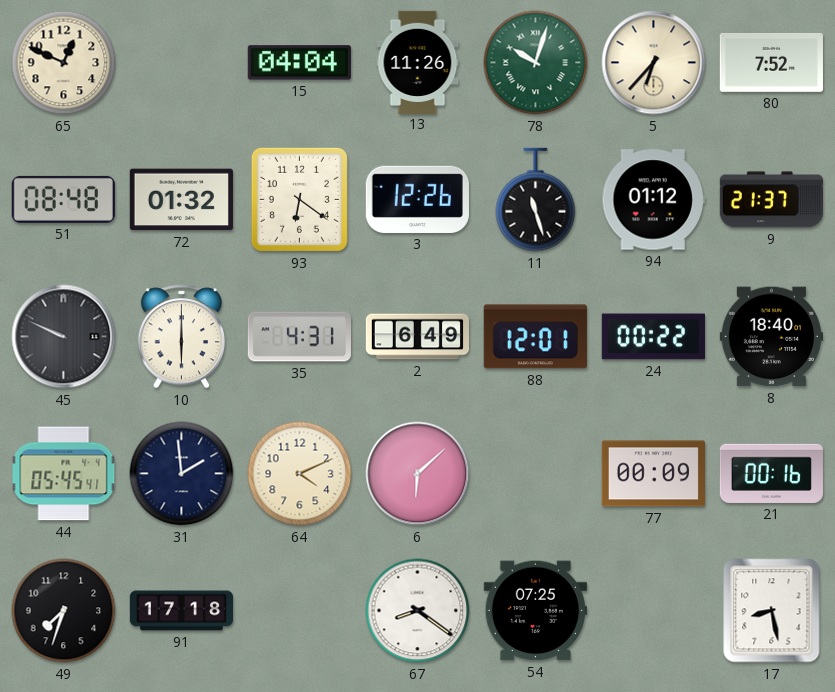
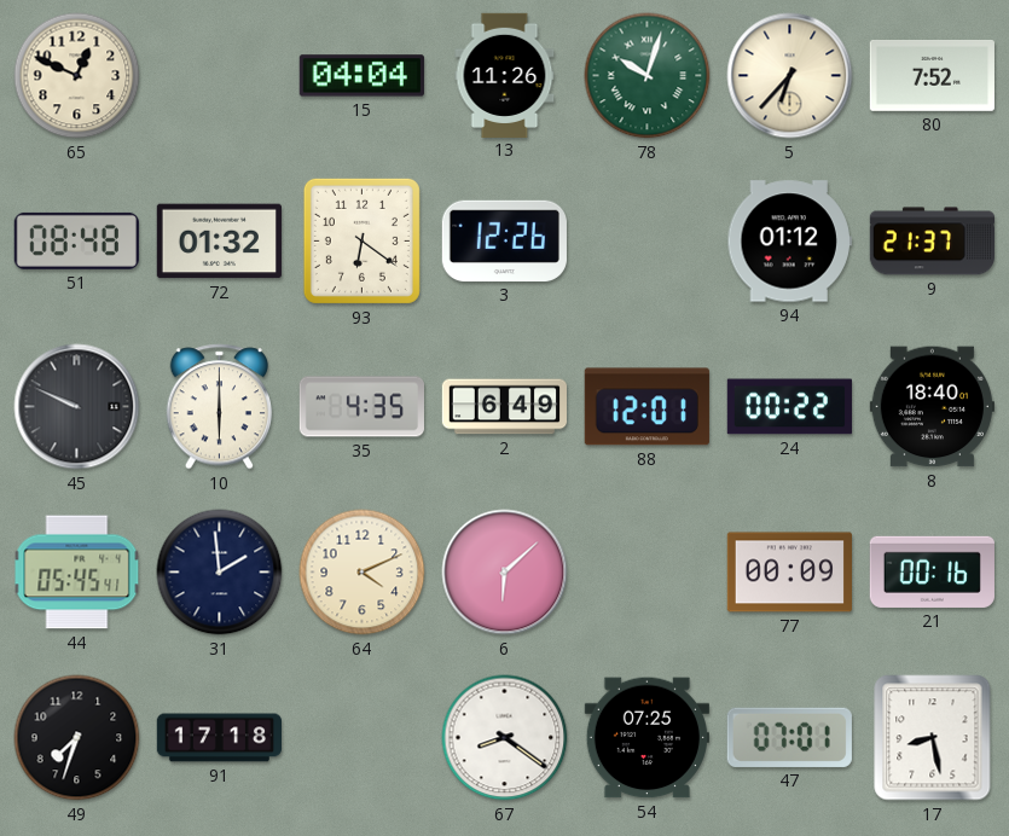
11: 11:27 -> none (536, 200)
35: 4:31 -> 4:35 (361, 407)
47: none -> 07:01 (789, 737)
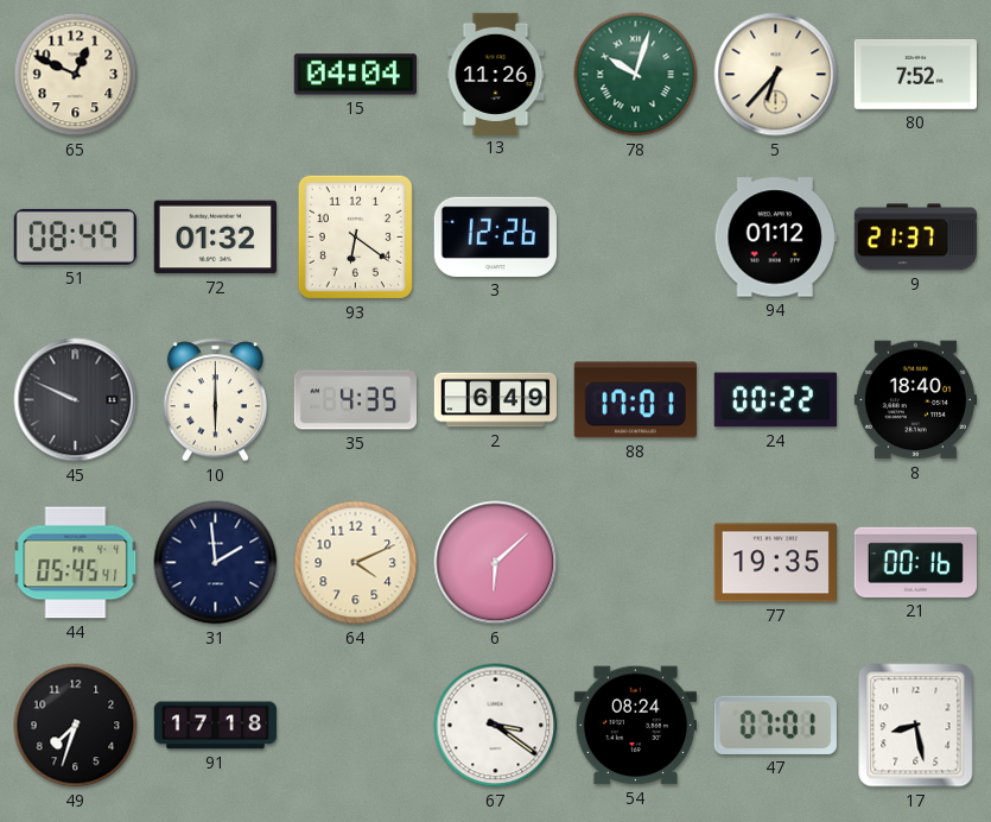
51: 08:48 -> 08:49 (75, 236)
88: 12:01 -> 17:01 (635, 400)
77: 00:09 -> 19:35 (775, 563)
67: 8:21 -> 3:21 (496, 726)
54: 07:25 -> 08:24 (635, 726)
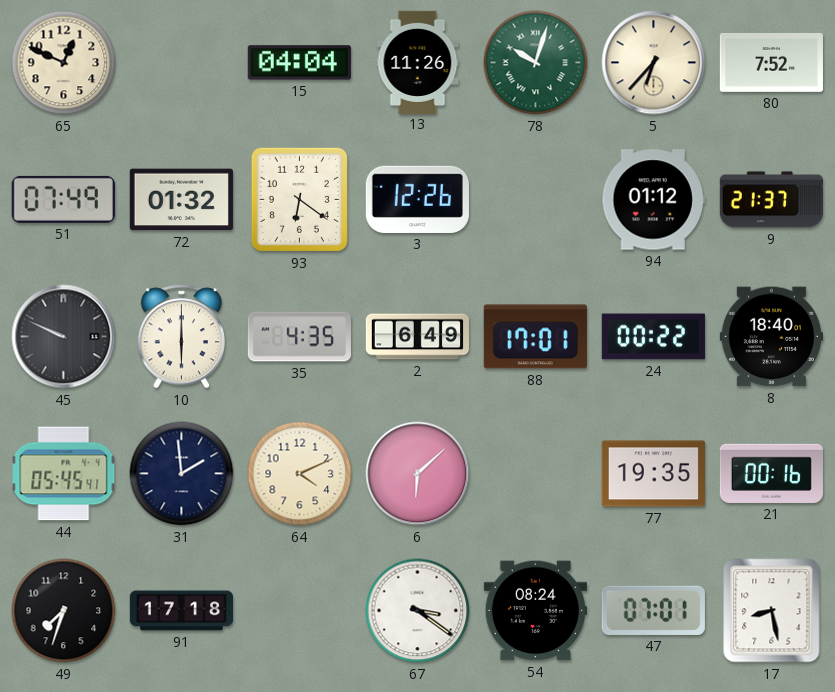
51: 08:49 -> 07:49 (63, 199)
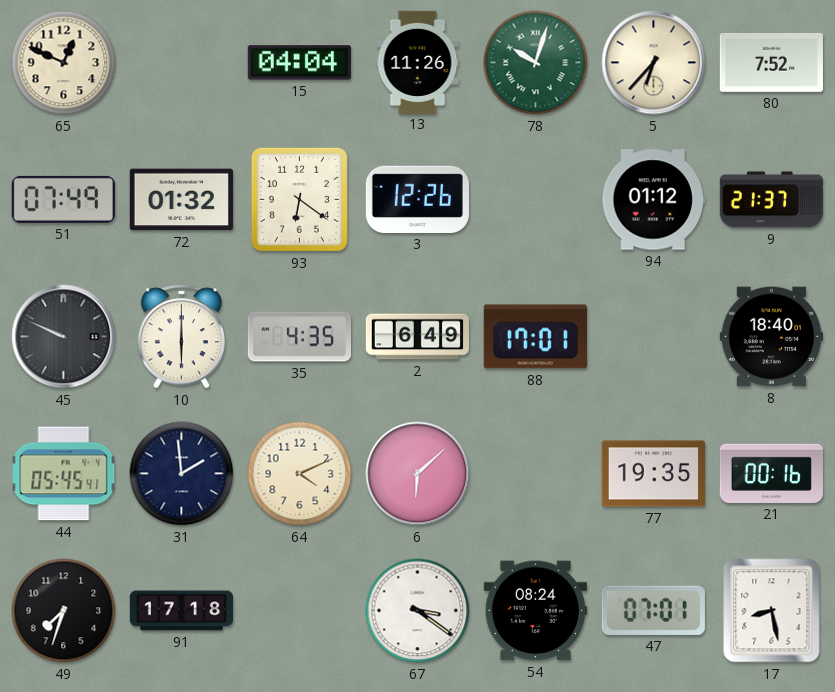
24: 00:22 -> none (653, 337)
